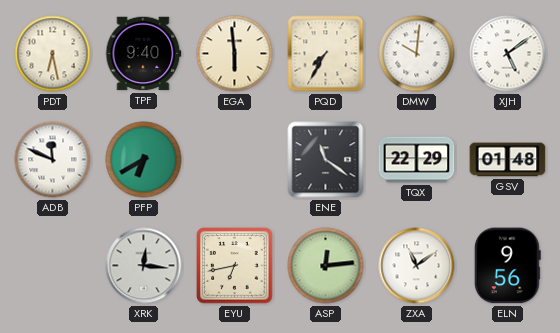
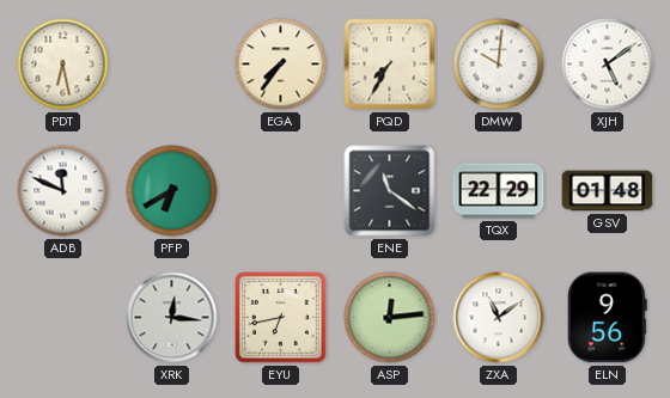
TPF: 9:40 -> none (144, 54)
EGA: 5:59 -> 7:36 (281, 65)
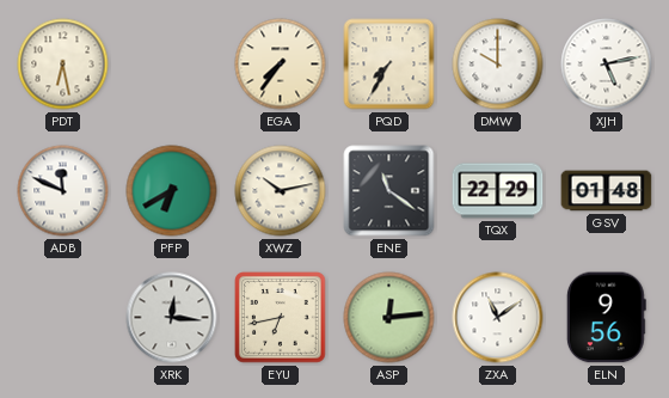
DMW: 10:01 -> 10:00 (498, 65)
XJH: 5:09 -> 5:13 (607, 65)
XWZ: none -> 10:13 (281, 191)
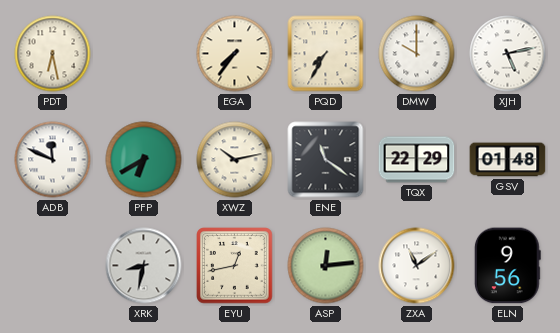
XRK: 12:16 -> 8:32 (144, 266)
EYU: 6:43 -> 12:43 (235, 266)
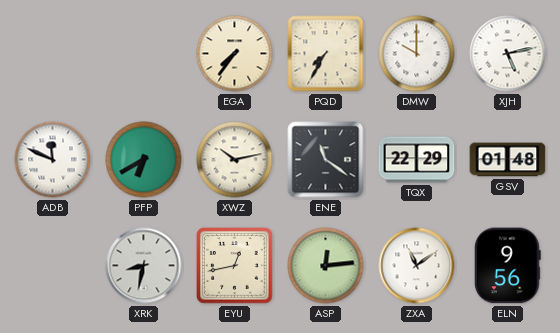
PDT: 6:28 -> none (53, 54)
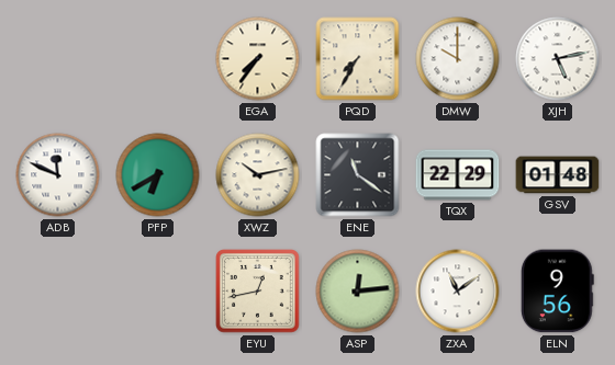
XRK: 8:32 -> none (144, 266)
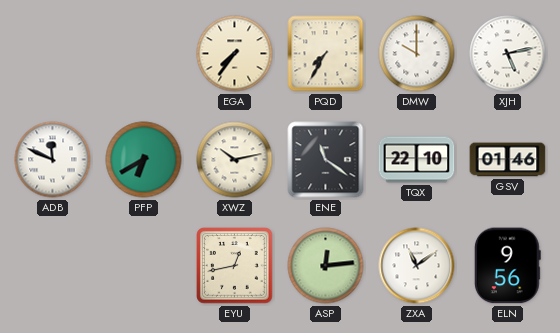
TQX: 22:29 -> 22:10 (417, 160)
GSV: 01:48 -> 01:46 (508, 160)
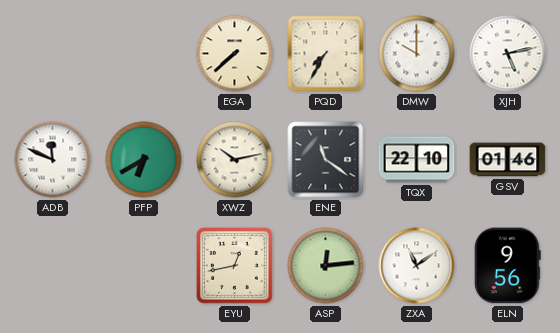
EGA: 7:36 -> 7:38 (235, 54)
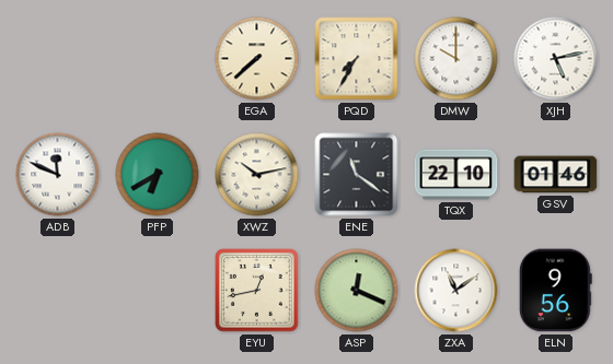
ASP: 12:14 -> 12:19 (357, 291)
